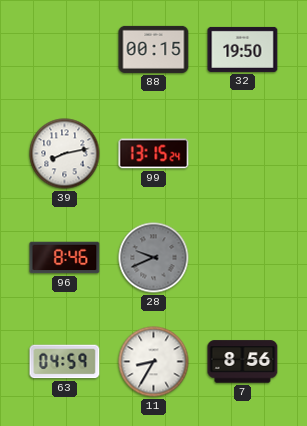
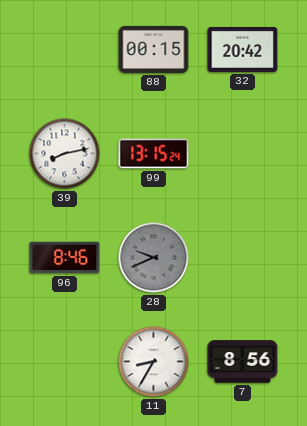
32: 19:50 -> 20:42 (243, 49)
63: 04:59 -> none (65, 362)
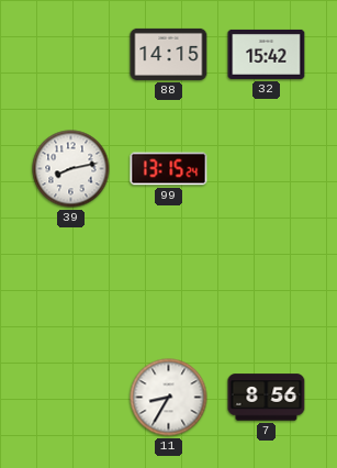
88: 00:15 -> 14:15 (169, 54)
32: 20:42 -> 15:42 (267, 54)
96: 8:46 -> none (65, 258)
28: 9:41 -> none (154, 258)
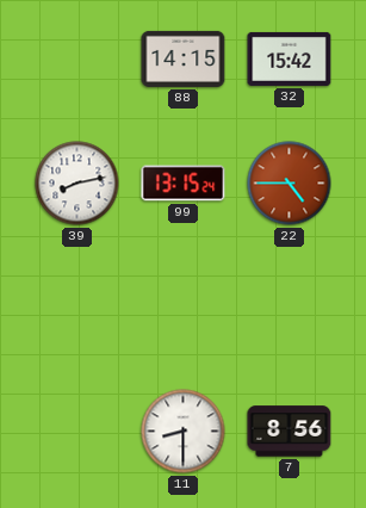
22: none -> 4:45 (290, 184)
11: 8:35 -> 8:30 (184, 432)
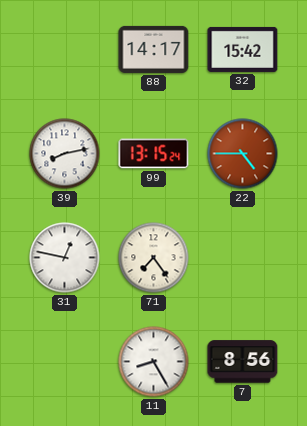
88: 14:15 -> 14:17 (154, 49)
31: none -> 12:47 (65, 258)
71: none -> 7:24 (154, 258)
11: 8:30 -> 8:25 (154, 362)
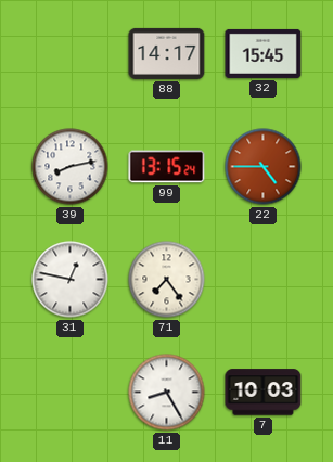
32: 15:42 -> 15:45 (264, 53)
7: 8:56 -> 10:03 (264, 393)
